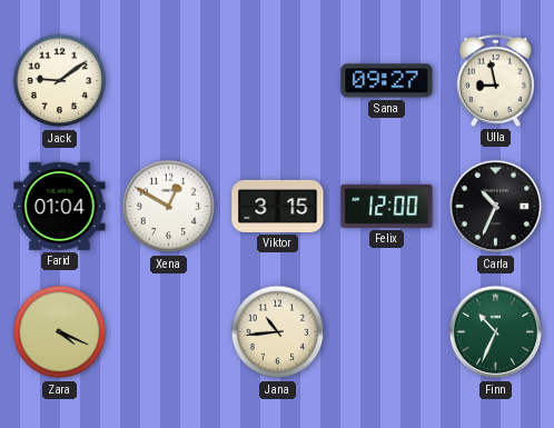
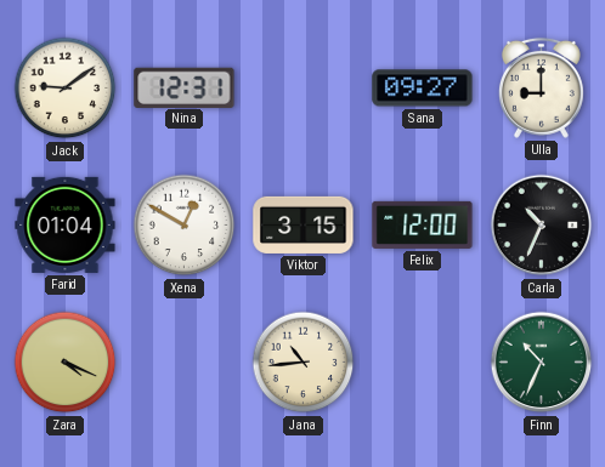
Nina: none -> 12:31 (185, 87)
Ulla: 8:58 -> 9:00 (541, 87)
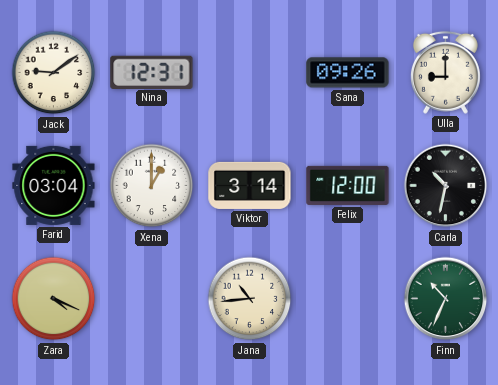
Sana: 09:27 -> 09:26 (348, 73)
Farid: 01:04 -> 03:04 (54, 185)
Xena: 12:50 -> 1:00 (152, 186)
Viktor: 3:15 -> 3:14 (250, 185)
Carla: 10:34 -> 10:32 (446, 186)
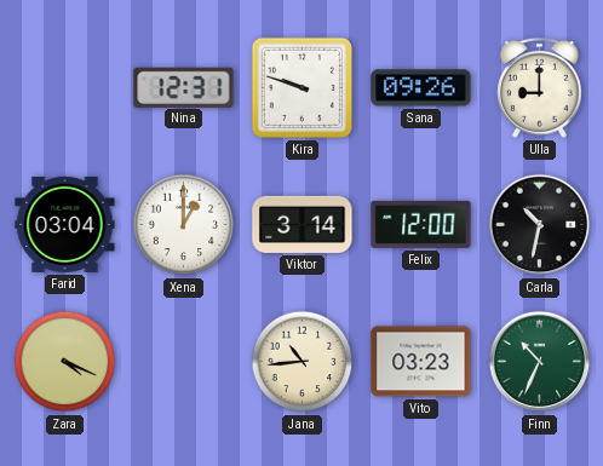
Jack: 9:09 -> none (54, 73)
Kira: none -> 9:48 (301, 87)
Vito: none -> 03:23 (421, 362)
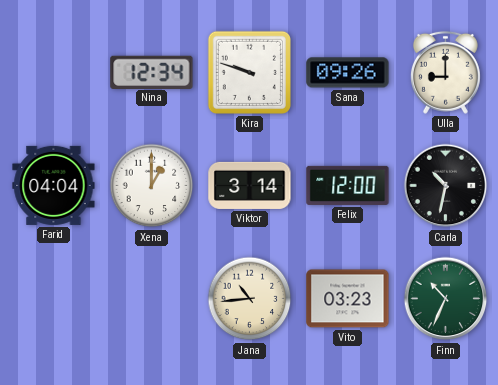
Nina: 12:31 -> 12:34 (152, 72)
Farid: 03:04 -> 04:04 (54, 185)
Zara: 4:19 -> none (65, 362)
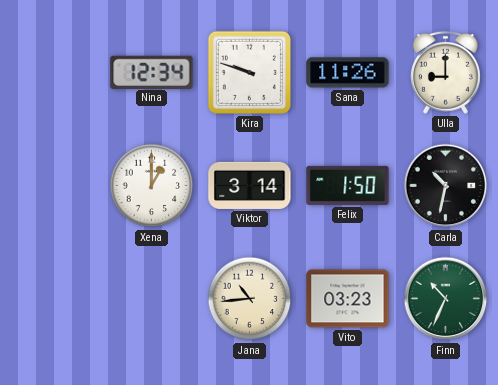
Sana: 09:26 -> 11:26 (348, 73)
Farid: 04:04 -> none (54, 185)
Felix: 12:00 -> 1:50 (348, 185)
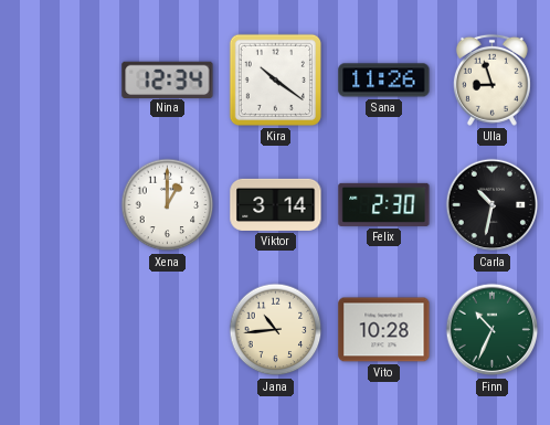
Kira: 9:48 -> 10:21 (275, 79)
Ulla: 9:00 -> 8:57 (491, 79)
Felix: 1:50 -> 2:30 (384, 204)
Vito: 03:23 -> 10:28 (384, 330)
